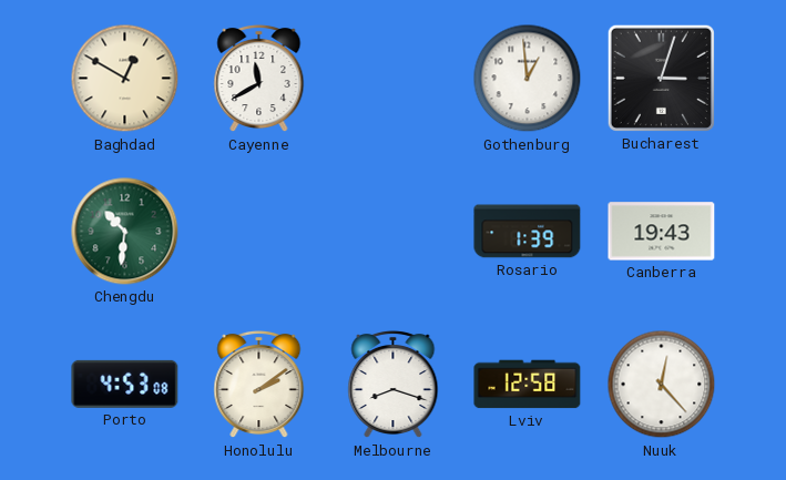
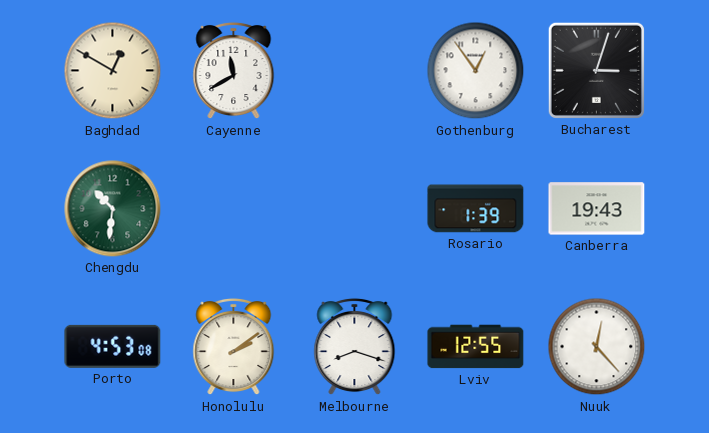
Gothenburg: 12:59 -> 12:54 (476, 71)
Lviv: 12:58 -> 12:55 (476, 347)
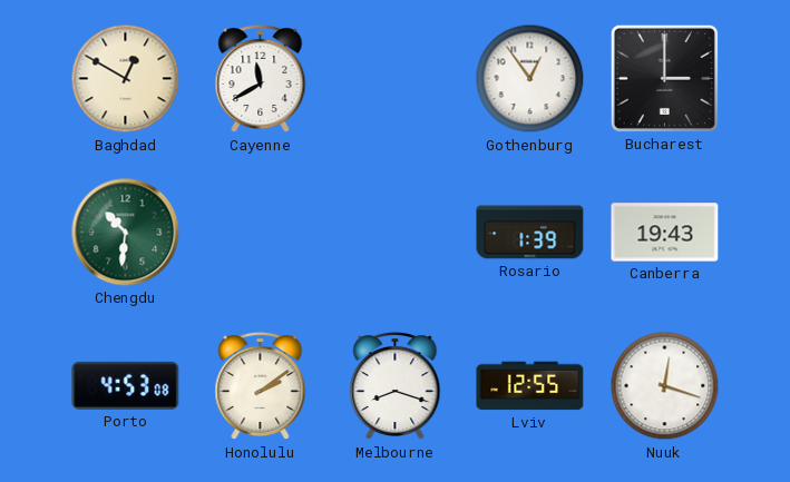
Bucharest: 3:03 -> 3:00 (664, 78)
Nuuk: 12:23 -> 12:18 (665, 386)
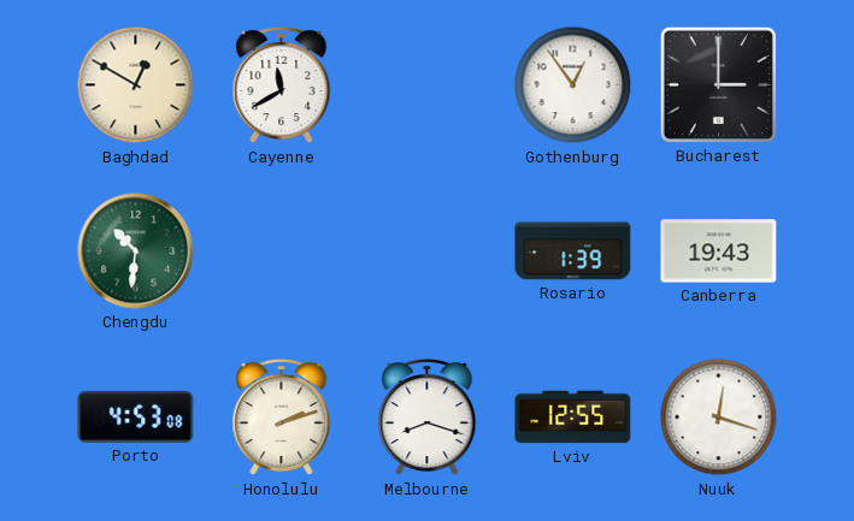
Honolulu: 2:09 -> 2:12 (282, 418)
